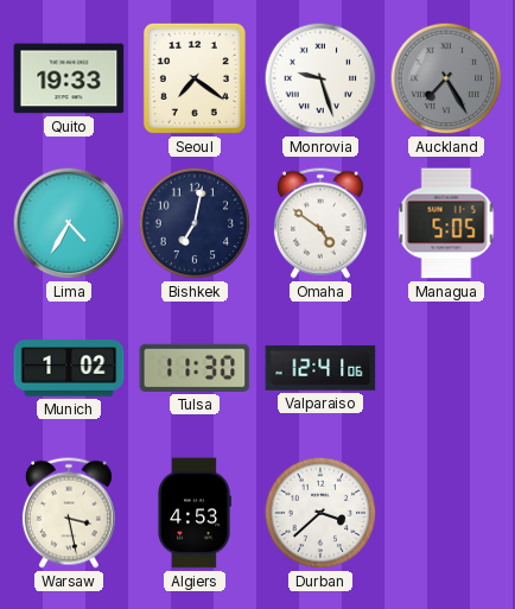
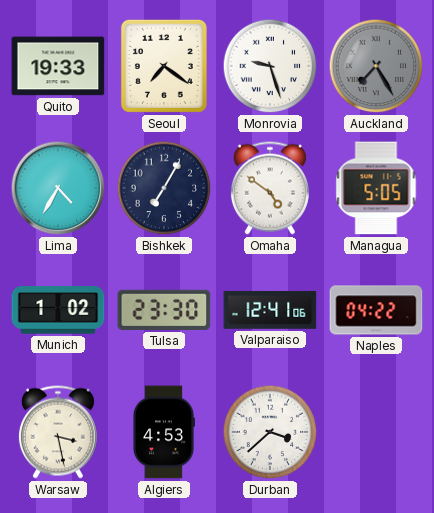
Bishkek: 7:02 -> 7:05 (164, 188)
Tulsa: 11:30 -> 23:30 (164, 310)
Naples: none -> 04:22 (376, 310)
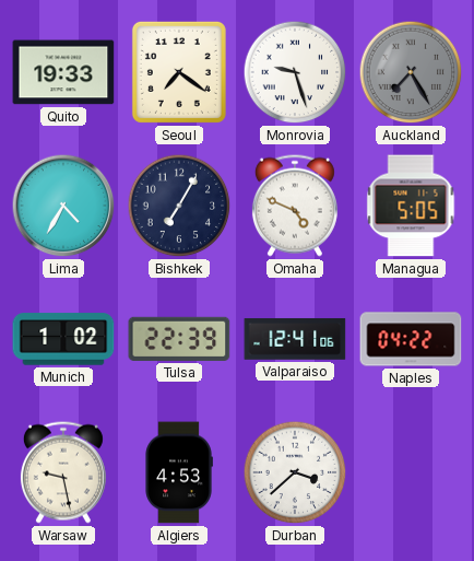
Omaha: 4:51 -> 4:49 (295, 206)
Tulsa: 23:30 -> 22:39 (179, 339)
Warsaw: 3:28 -> 9:28 (63, 472)
